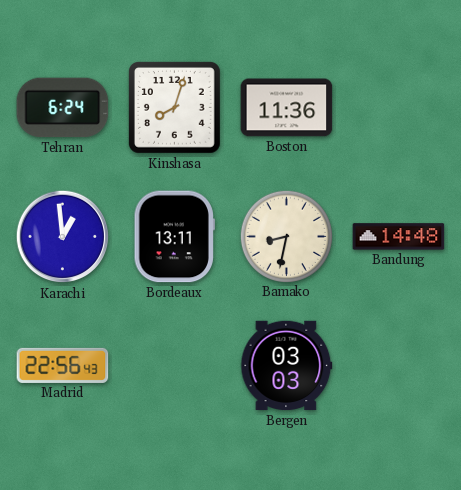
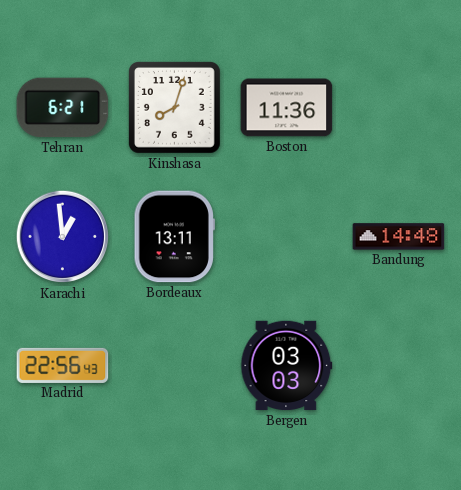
Tehran: 6:24 -> 6:21 (63, 108)
Bamako: 8:32 -> none (286, 236)
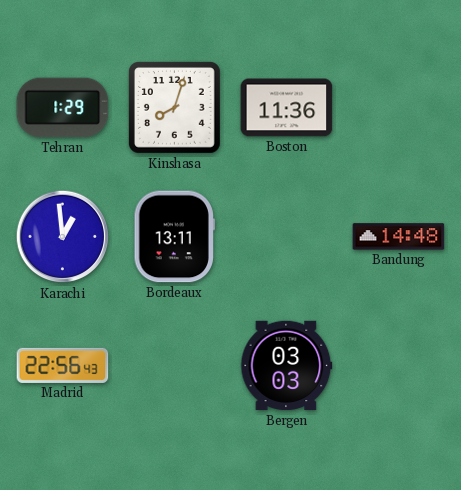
Tehran: 6:21 -> 1:29 (63, 108)
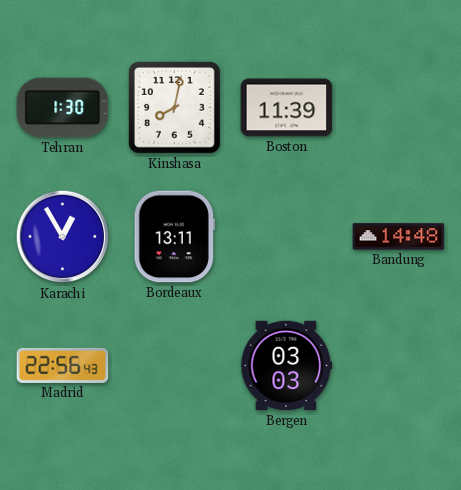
Tehran: 1:29 -> 1:30 (63, 108)
Kinshasa: 8:03 -> 8:02 (174, 107)
Boston: 11:36 -> 11:39 (287, 108)
Karachi: 12:59 -> 12:55 (63, 237)
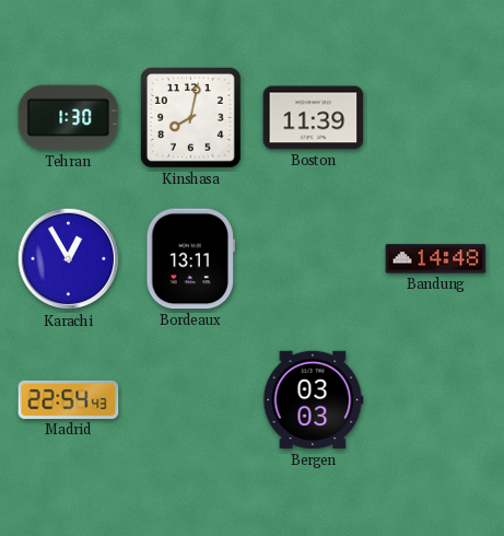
Madrid: 22:56 -> 22:54 (69, 399)
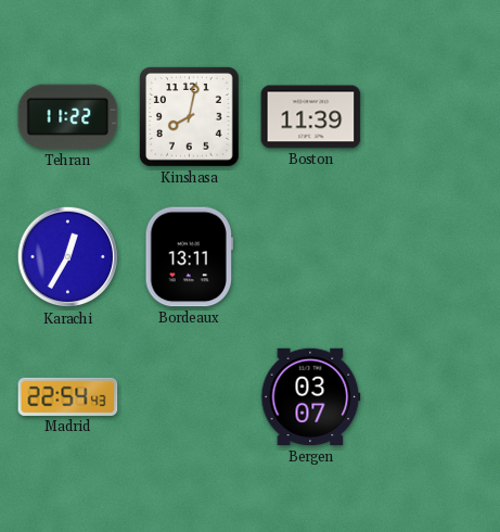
Tehran: 1:30 -> 11:22 (68, 117)
Karachi: 12:55 -> 12:35 (68, 257)
Bandung: 14:48 -> none (436, 259)
Bergen: 03:03 -> 03:07 (311, 397)
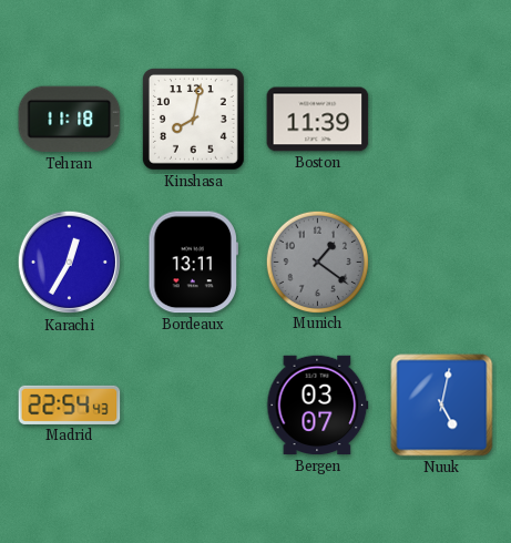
Tehran: 11:22 -> 11:18 (70, 120)
Munich: none -> 1:21 (317, 262)
Nuuk: none -> 5:02 (442, 406)
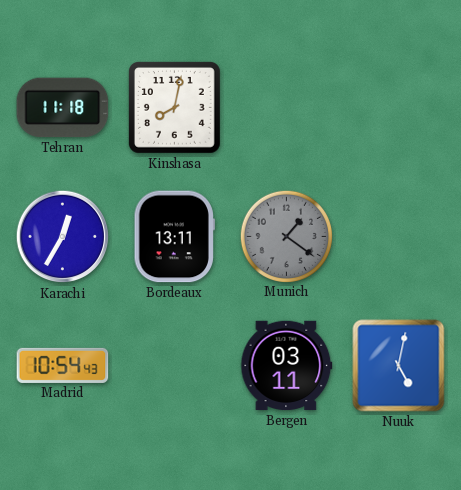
Boston: 11:39 -> none (318, 120)
Madrid: 22:54 -> 10:54 (63, 365)
Bergen: 03:07 -> 03:11 (287, 366)
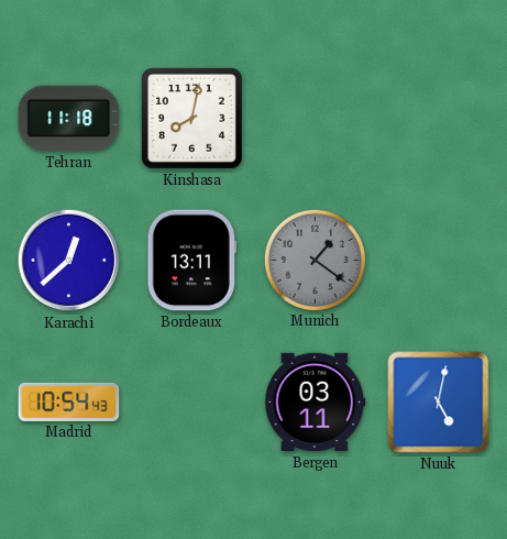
Karachi: 12:35 -> 12:38 (69, 261)
